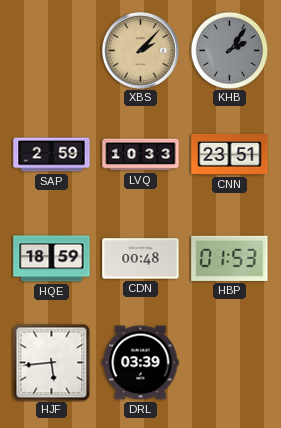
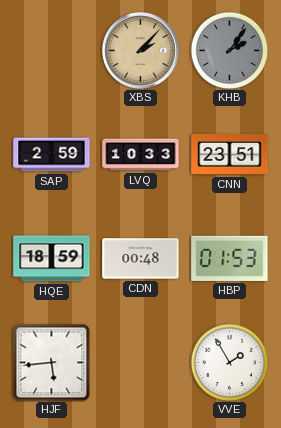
DRL: 03:39 -> none (141, 363)
VVE: none -> 1:55 (229, 362)
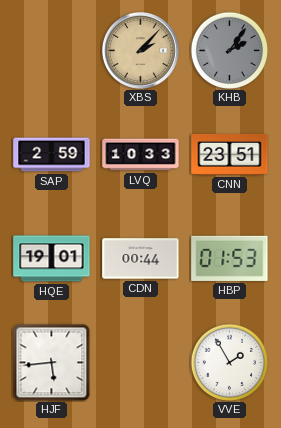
HQE: 18:59 -> 19:01 (52, 259)
CDN: 00:48 -> 00:44 (141, 259)
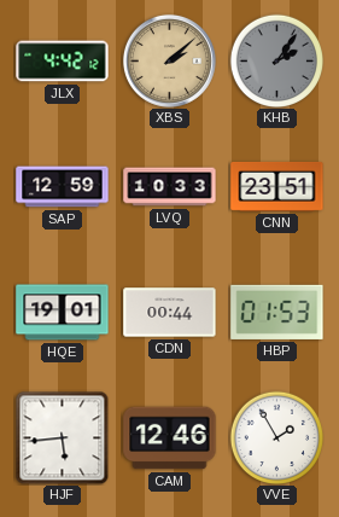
JLX: none -> 4:42 (63, 62)
XBS: 2:07 -> 2:08 (169, 60)
SAP: 2:59 -> 12:59 (63, 187)
CAM: none -> 12:46 (170, 438)
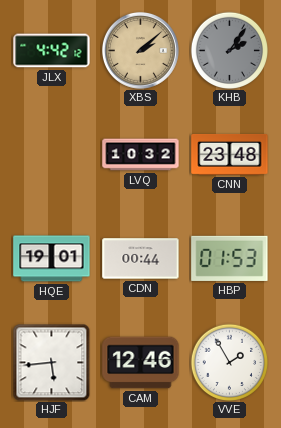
SAP: 12:59 -> none (63, 187)
LVQ: 10:33 -> 10:32 (141, 155)
CNN: 23:51 -> 23:48 (230, 154)
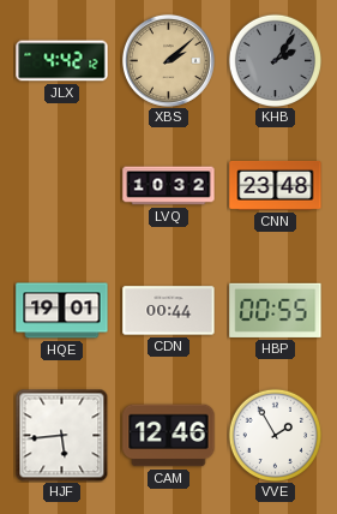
HBP: 01:53 -> 00:55 (276, 310)
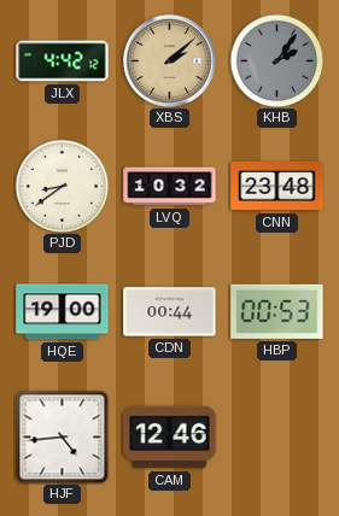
PJD: none -> 8:39 (62, 186)
HQE: 19:01 -> 19:00 (63, 312)
HBP: 00:55 -> 00:53 (277, 311)
HJF: 5:44 -> 4:44 (62, 436)
VVE: 1:55 -> none (275, 435)
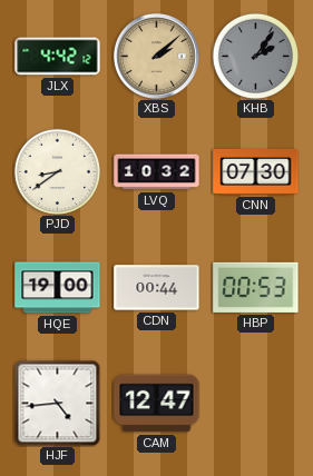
CNN: 23:48 -> 07:30 (256, 171)
CAM: 12:46 -> 12:47 (157, 404)
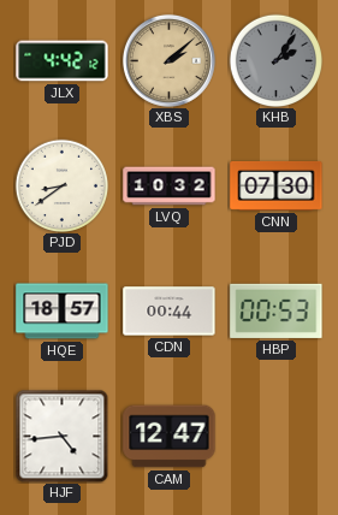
HQE: 19:00 -> 18:57 (63, 312)
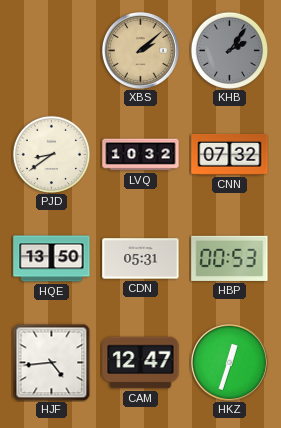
JLX: 4:42 -> none (63, 61)
CNN: 07:30 -> 07:32 (230, 154)
HQE: 18:57 -> 13:50 (52, 259)
CDN: 00:44 -> 05:31 (141, 259)
HKZ: none -> 12:33 (229, 362)
